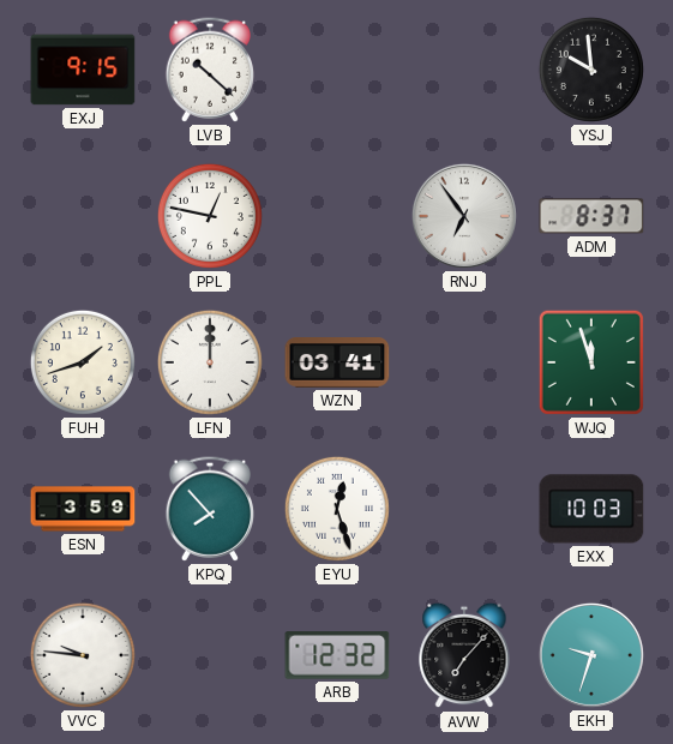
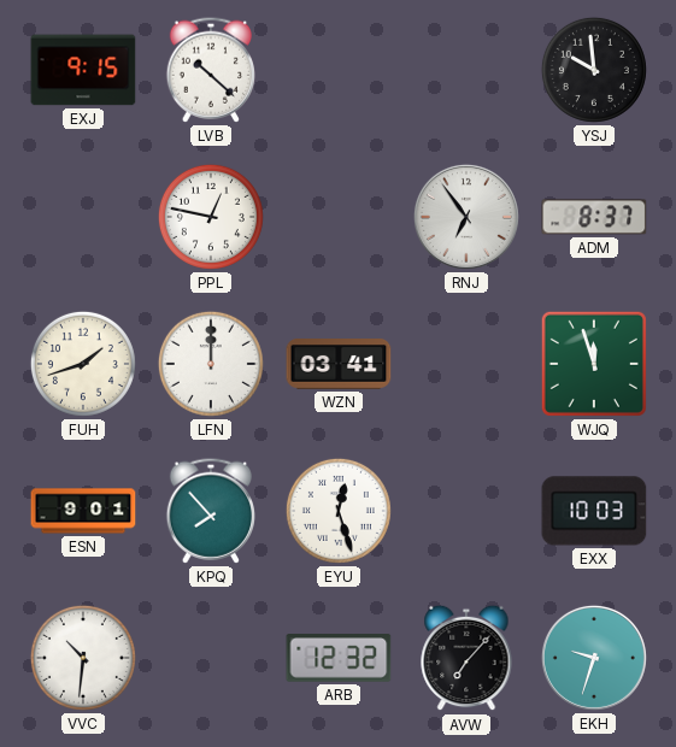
ESN: 3:59 -> 9:01 (83, 511)
VVC: 9:46 -> 10:31 (83, 658)
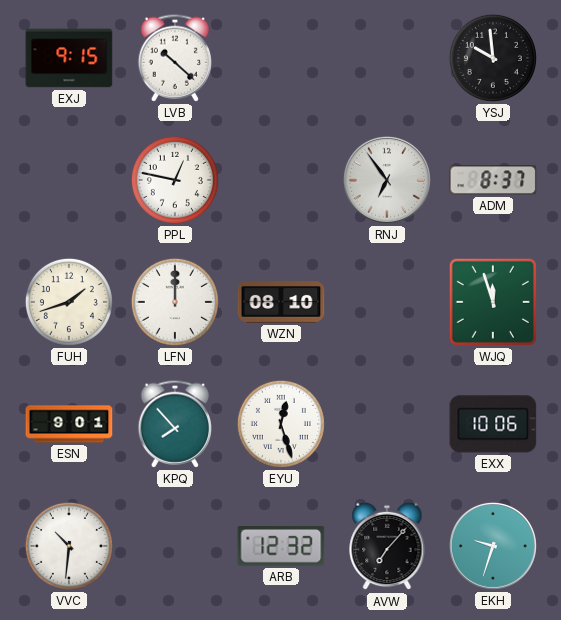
WZN: 03:41 -> 08:10 (281, 303)
EXX: 10:03 -> 10:06 (493, 424)
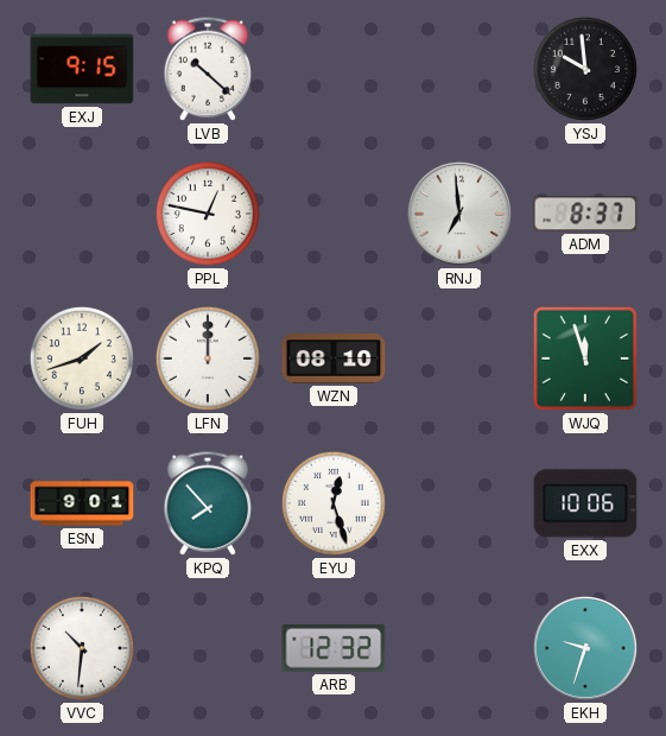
RNJ: 6:54 -> 6:59 (459, 214)
AVW: 7:07 -> none (387, 546)
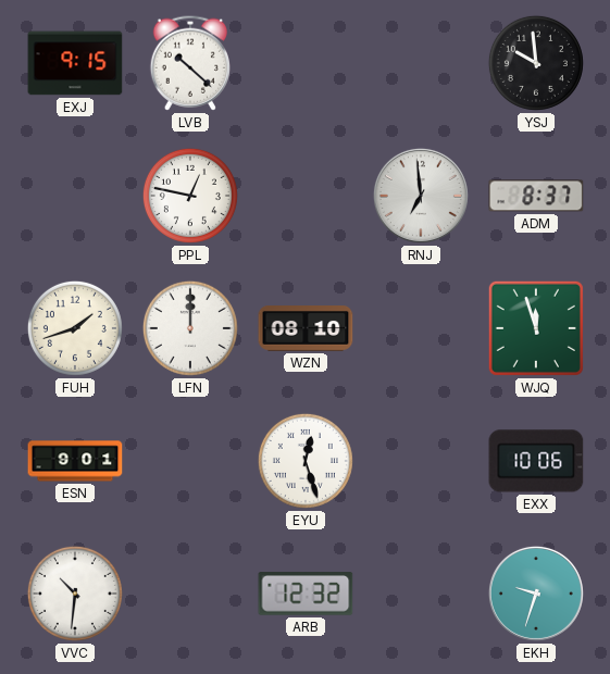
KPQ: 7:53 -> none (207, 503)
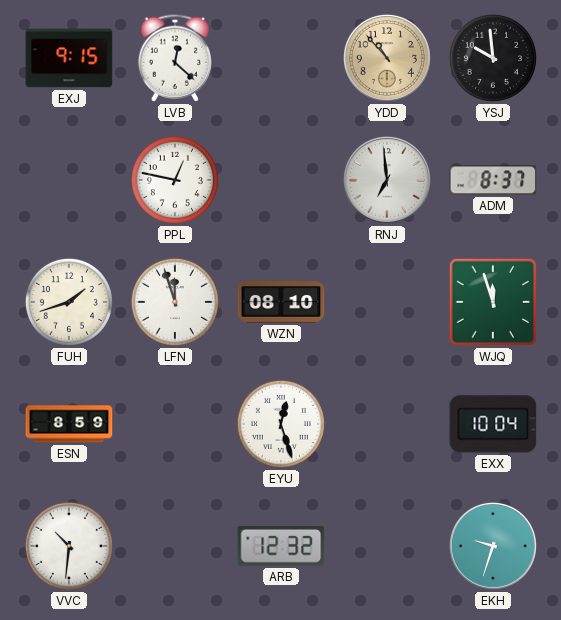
LVB: 10:22 -> 12:22 (174, 58)
YDD: none -> 10:53 (387, 58)
LFN: 12:00 -> 11:57 (175, 302)
ESN: 9:01 -> 8:59 (69, 424)
EXX: 10:06 -> 10:04 (493, 424)
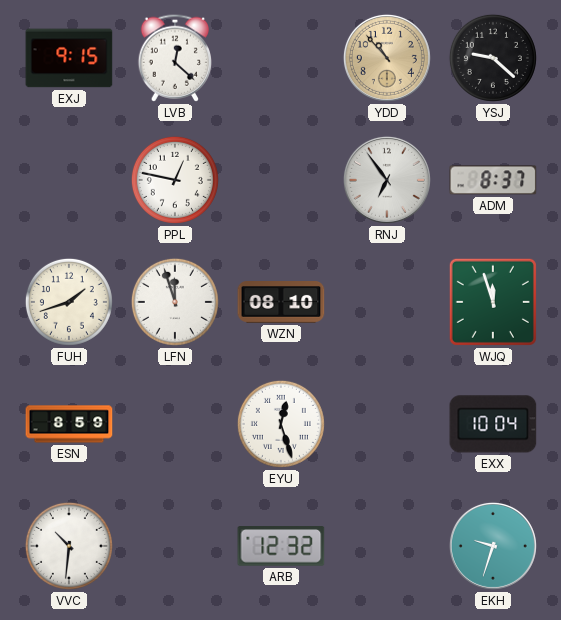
YSJ: 9:59 -> 9:22 (493, 58)
RNJ: 6:59 -> 6:54 (387, 180)
